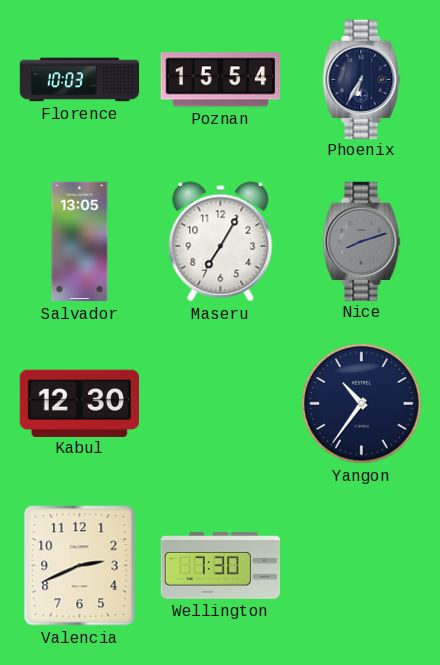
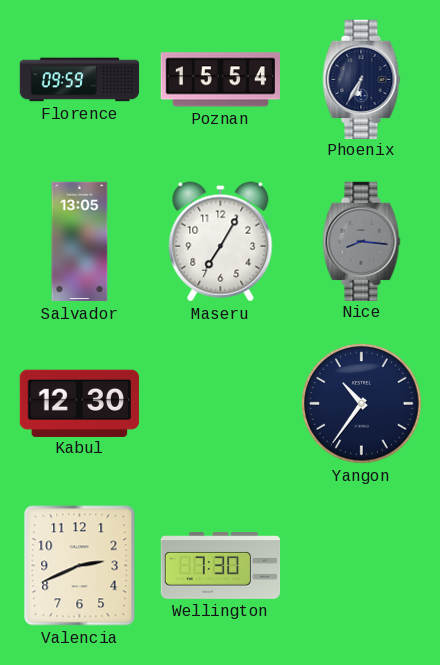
Florence: 10:03 -> 09:59 (80, 80)
Nice: 8:12 -> 8:16 (362, 241)
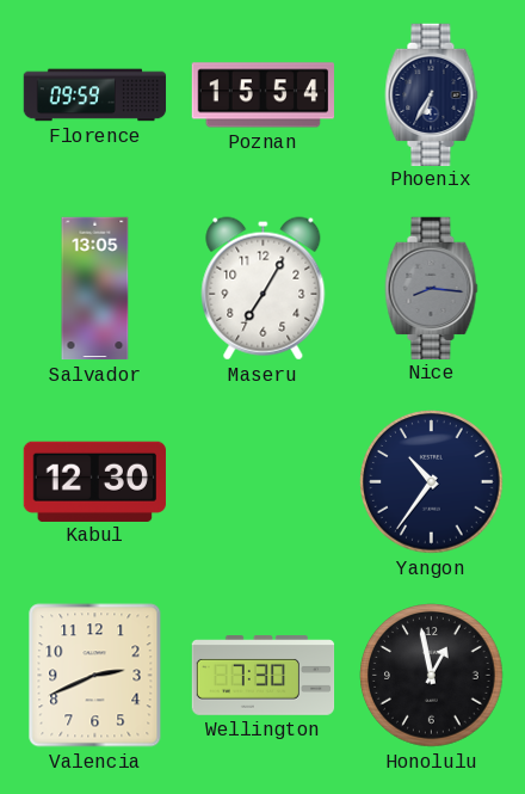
Honolulu: none -> 12:58 (432, 676)
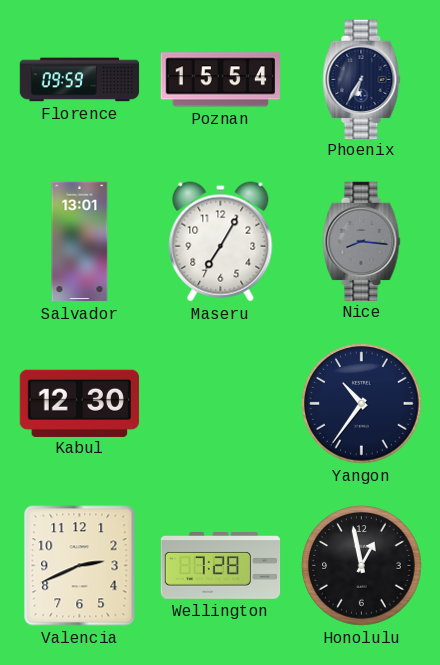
Salvador: 13:05 -> 13:01 (80, 242)
Wellington: 7:30 -> 7:28 (221, 566)
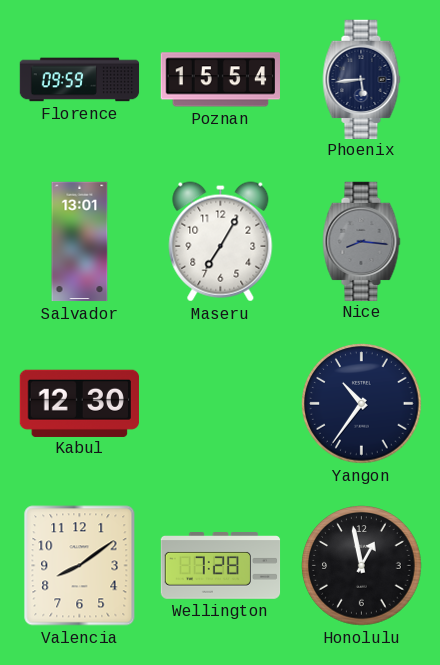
Phoenix: 6:35 -> 5:44 (362, 79)
Valencia: 2:41 -> 8:09 (80, 566)
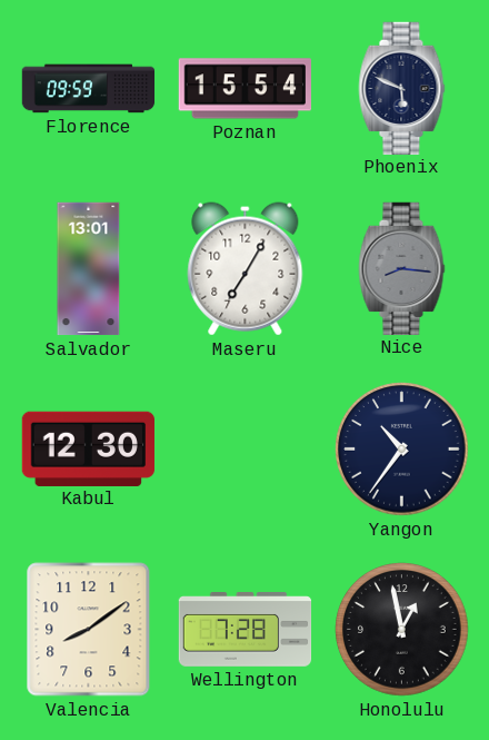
Phoenix: 5:44 -> 5:49 (402, 88)
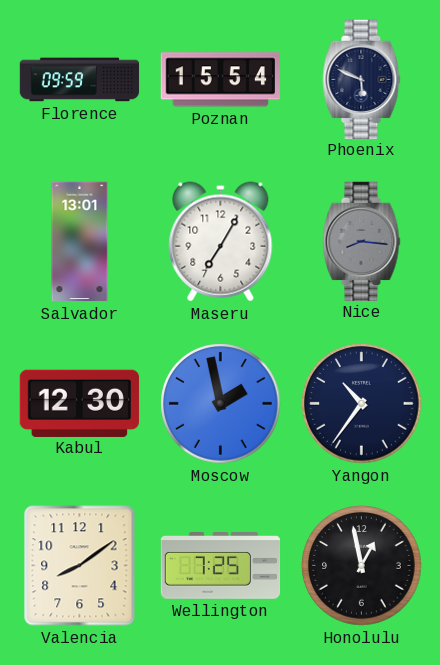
Moscow: none -> 1:58 (221, 404)
Wellington: 7:28 -> 7:25 (221, 566)
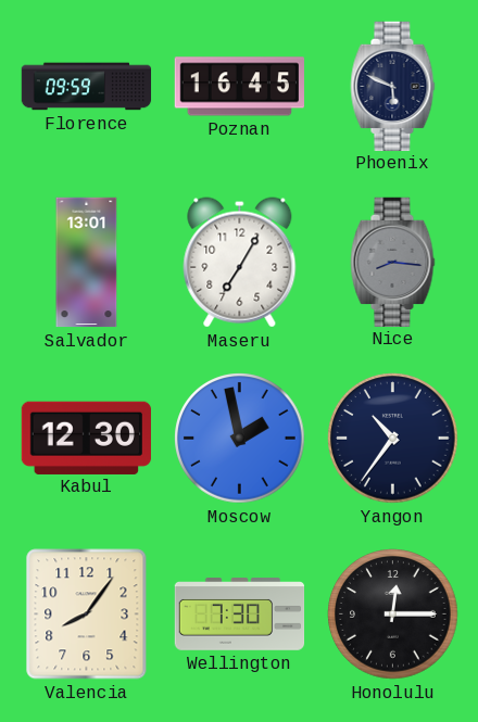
Poznan: 15:54 -> 16:45 (239, 87)
Valencia: 8:09 -> 8:06 (87, 615)
Wellington: 7:25 -> 7:30 (240, 615)
Honolulu: 12:58 -> 12:15 (393, 615)
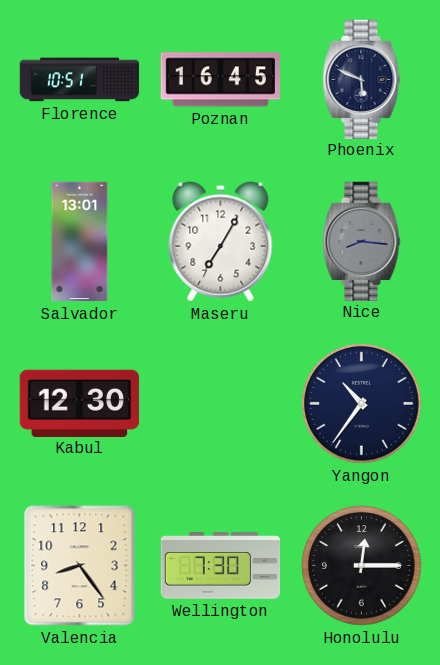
Florence: 09:59 -> 10:51 (80, 80)
Moscow: 1:58 -> none (240, 439)
Valencia: 8:06 -> 8:24 (80, 566)
